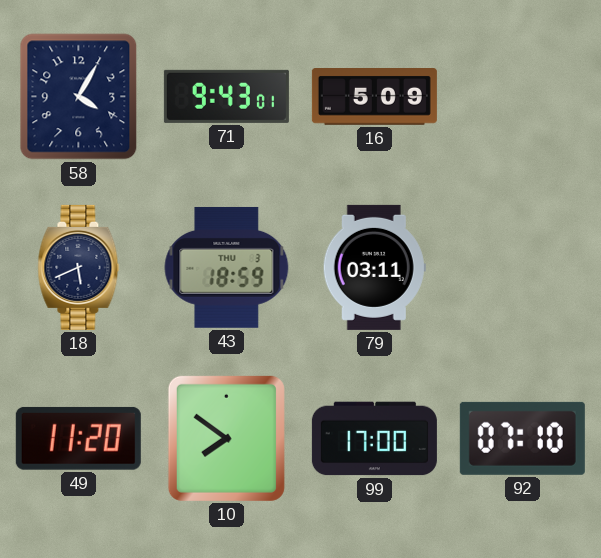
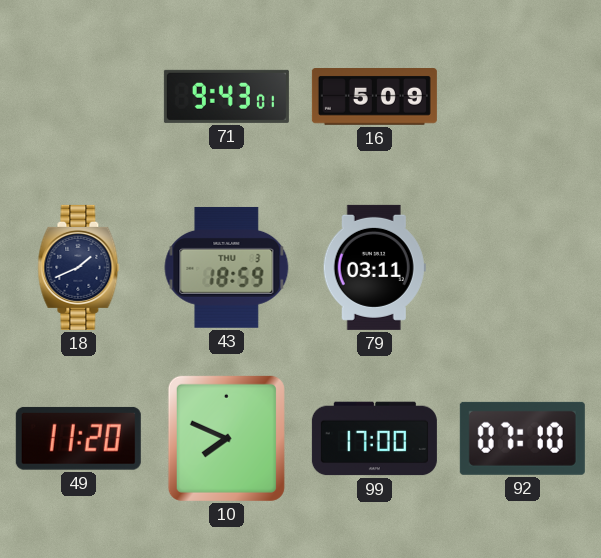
58: 4:05 -> none (79, 97)
18: 5:41 -> 1:41 (79, 267)
10: 7:51 -> 7:49 (226, 438)
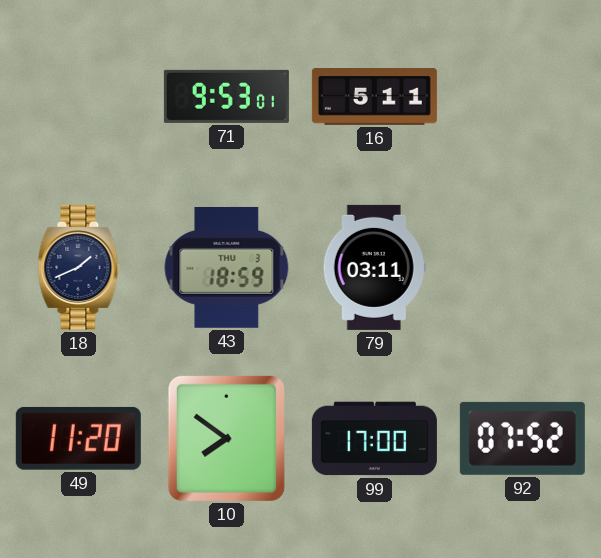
71: 9:43 -> 9:53 (226, 96)
16: 5:09 -> 5:11 (374, 97)
10: 7:49 -> 7:51 (226, 438)
92: 07:10 -> 07:52 (522, 438)
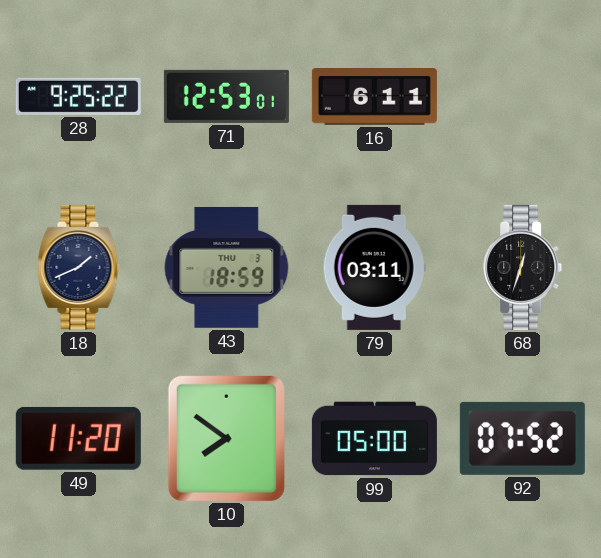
28: none -> 9:25 (78, 96)
71: 9:53 -> 12:53 (226, 96)
16: 5:11 -> 6:11 (374, 97)
68: none -> 12:33 (523, 267)
99: 17:00 -> 05:00 (374, 439)
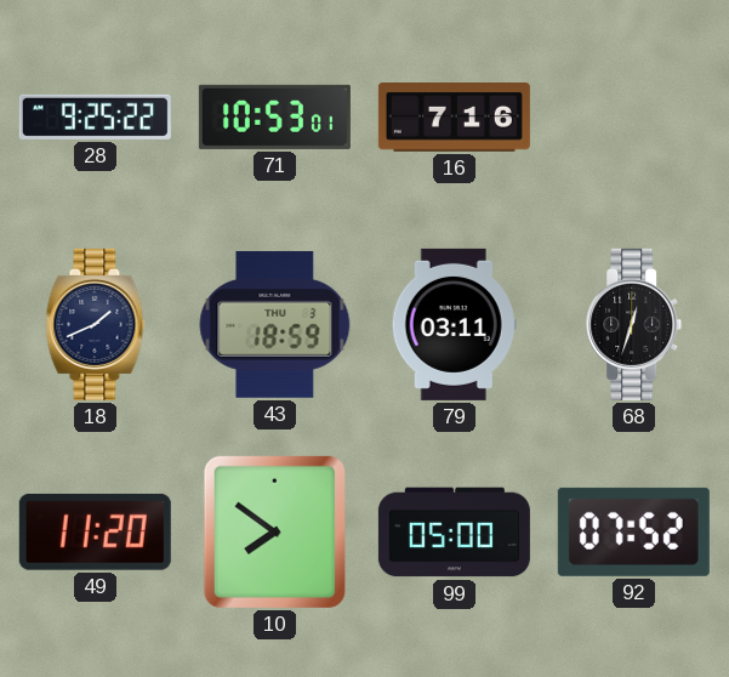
71: 12:53 -> 10:53 (274, 116)
16: 6:11 -> 7:16 (454, 118)
